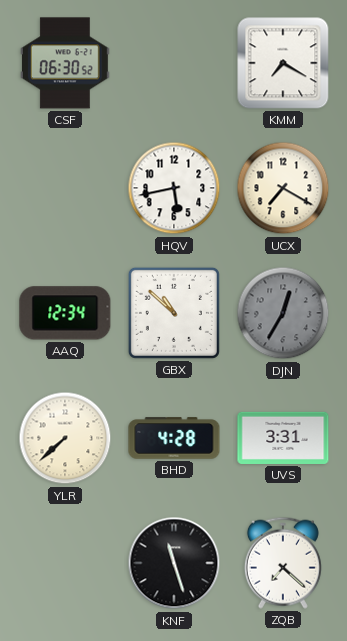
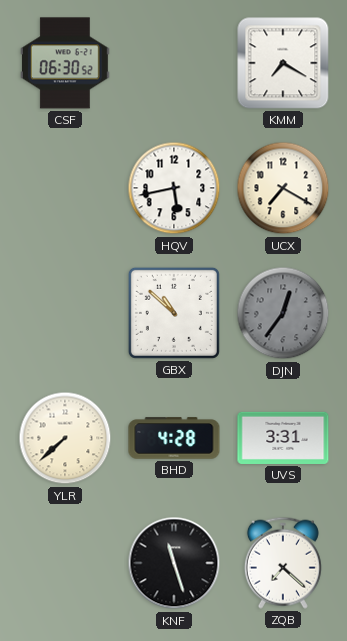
AAQ: 12:34 -> none (65, 313)
DJN: 12:35 -> 12:36 (283, 313)
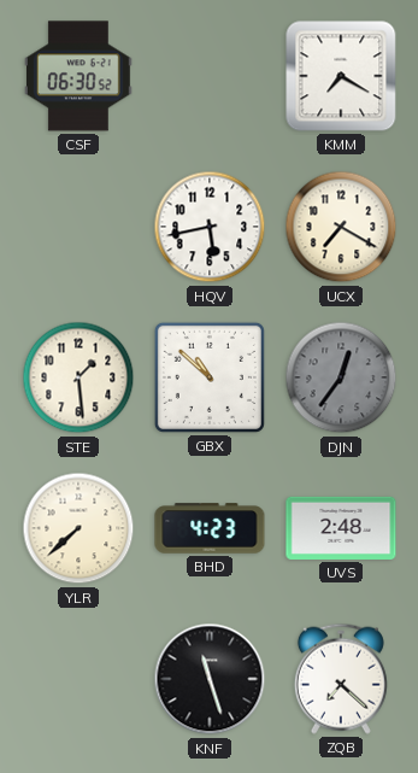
STE: none -> 1:29 (78, 377)
BHD: 4:28 -> 4:23 (210, 528)
UVS: 3:31 -> 2:48 (341, 528)
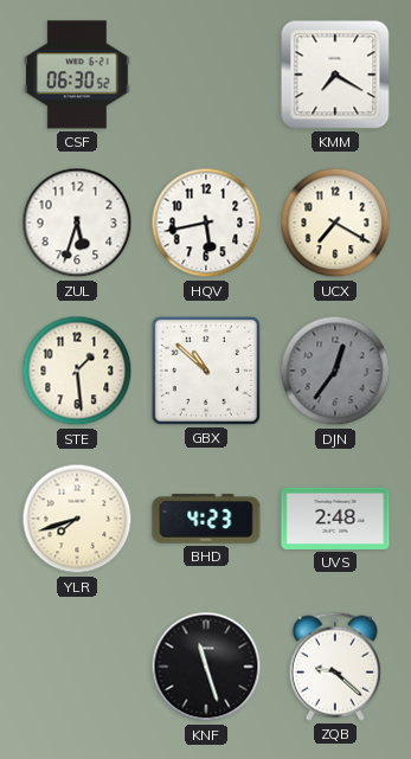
ZUL: none -> 5:33 (77, 223)
YLR: 7:38 -> 7:42 (77, 519)
ZQB: 7:22 -> 9:22 (335, 667)
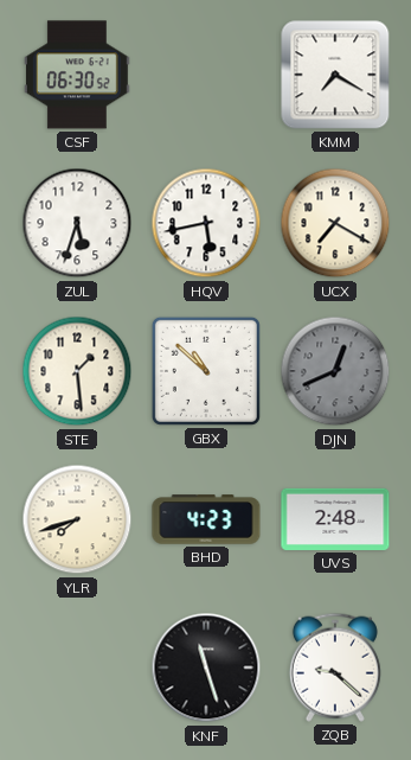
DJN: 12:36 -> 12:41 (335, 371)
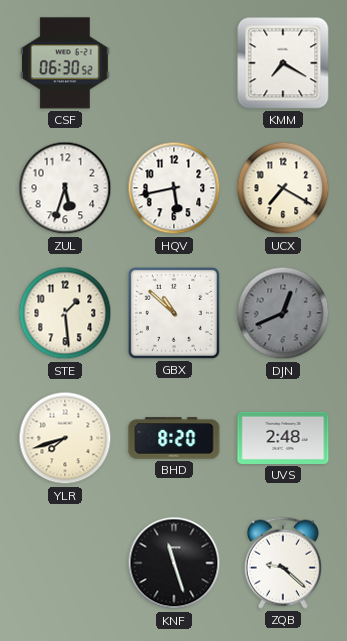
BHD: 4:23 -> 8:20 (174, 438)
